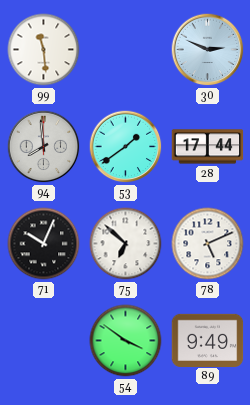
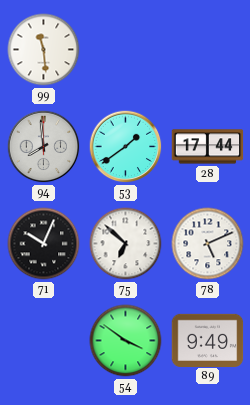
30: 2:49 -> none (208, 50)
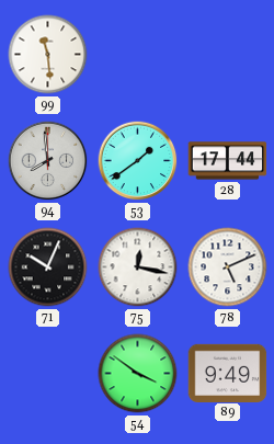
75: 6:52 -> 12:17 (138, 267)
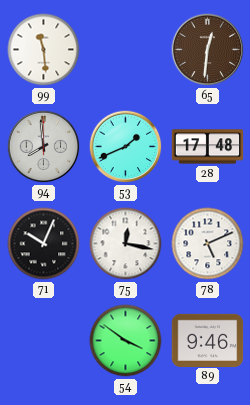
65: none -> 12:31 (208, 50)
53: 1:39 -> 1:41 (126, 147)
28: 17:44 -> 17:48 (208, 147)
89: 9:49 -> 9:46 (208, 340)
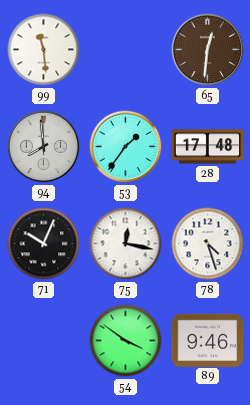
53: 1:41 -> 1:36 (126, 147)
78: 5:11 -> 4:27 (208, 244)
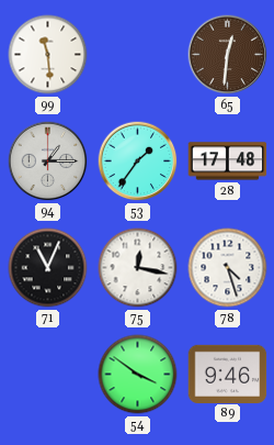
94: 7:59 -> 1:15 (48, 162)
71: 10:04 -> 11:04 (48, 268)
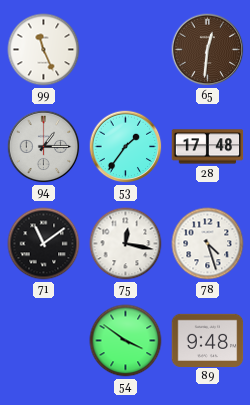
99: 11:29 -> 11:26 (44, 50)
71: 11:04 -> 11:09 (44, 244)
89: 9:46 -> 9:48 (208, 340)
